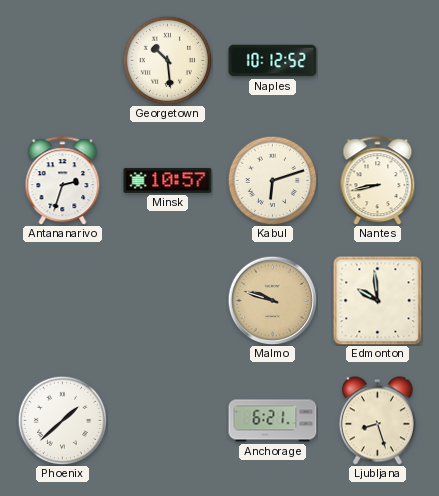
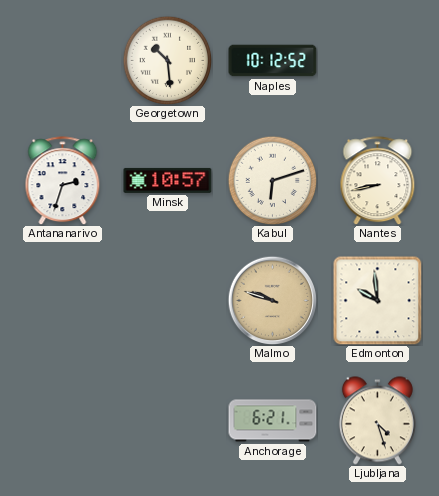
Phoenix: 1:38 -> none (62, 420)
Ljubljana: 8:27 -> 4:27 (377, 421)
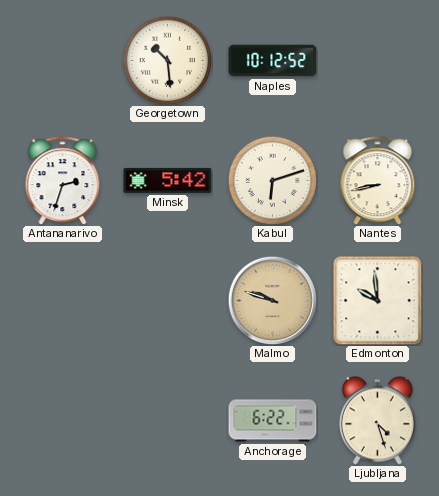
Minsk: 10:57 -> 5:42 (168, 180)
Anchorage: 6:21 -> 6:22 (273, 421)
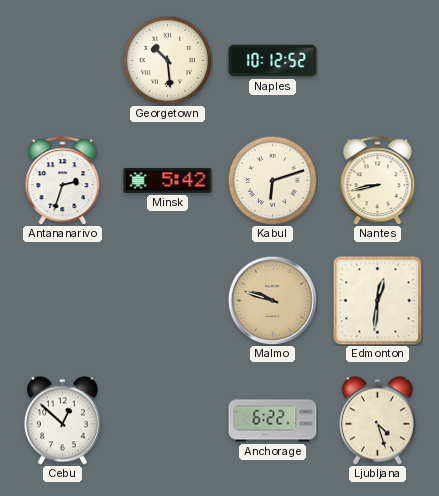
Edmonton: 9:59 -> 12:31 (377, 300)
Cebu: none -> 12:52 (62, 421)
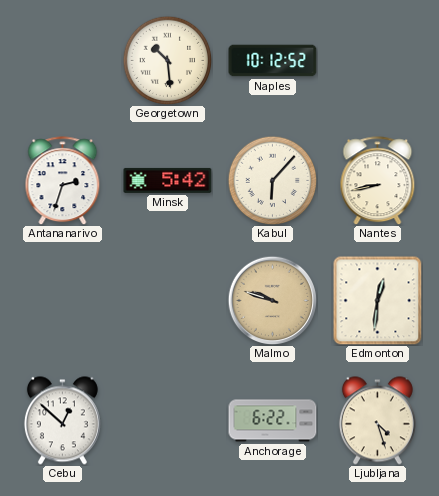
Kabul: 6:12 -> 6:07 (272, 180)
